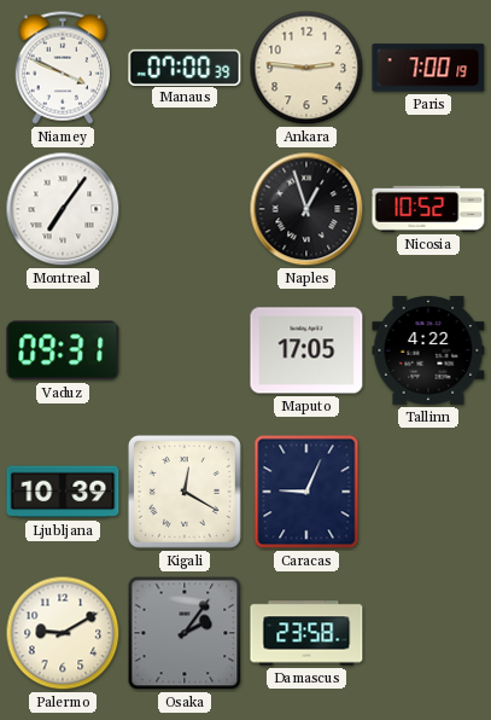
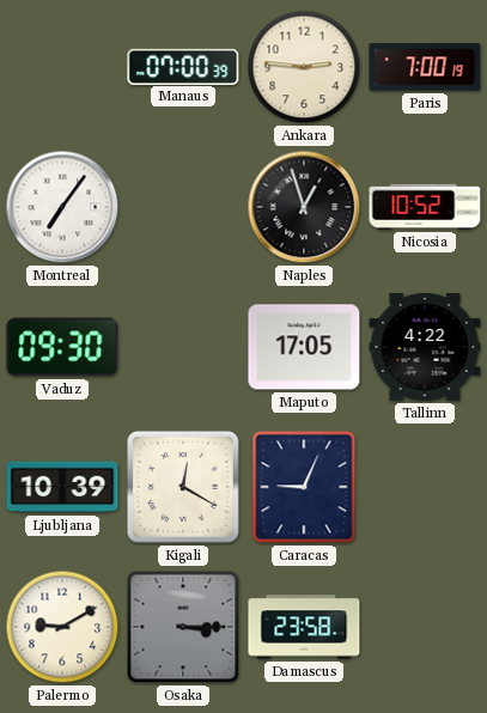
Niamey: 3:49 -> none (62, 68)
Vaduz: 09:31 -> 09:30 (62, 347)
Osaka: 2:06 -> 3:15 (183, 627)
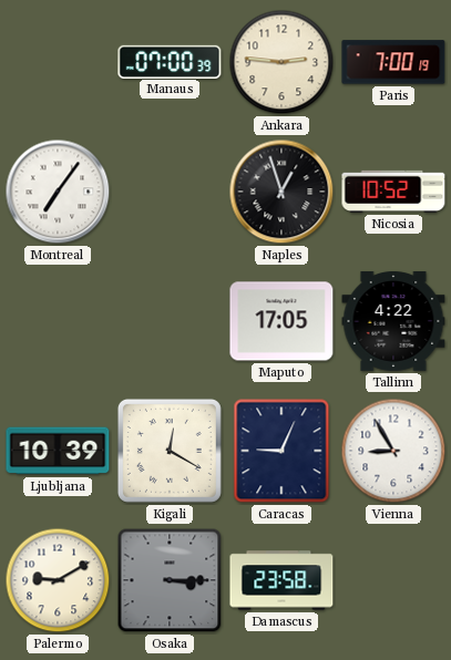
Vaduz: 09:30 -> none (62, 347)
Vienna: none -> 8:55 (393, 451)
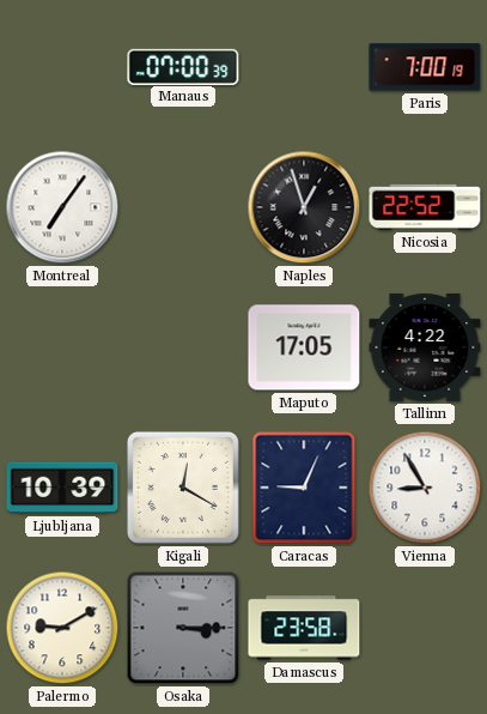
Ankara: 2:46 -> none (281, 62)
Nicosia: 10:52 -> 22:52 (425, 207)
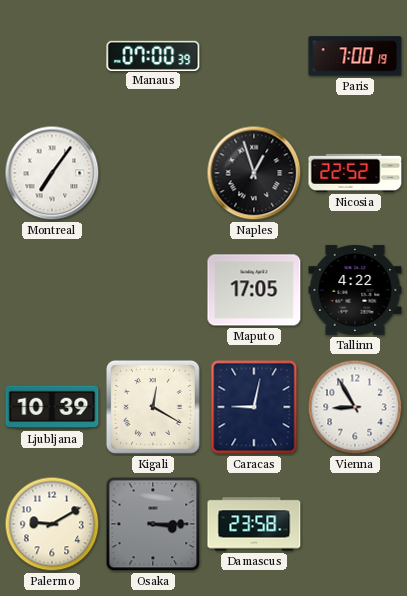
Caracas: 9:04 -> 9:02 (254, 407)
